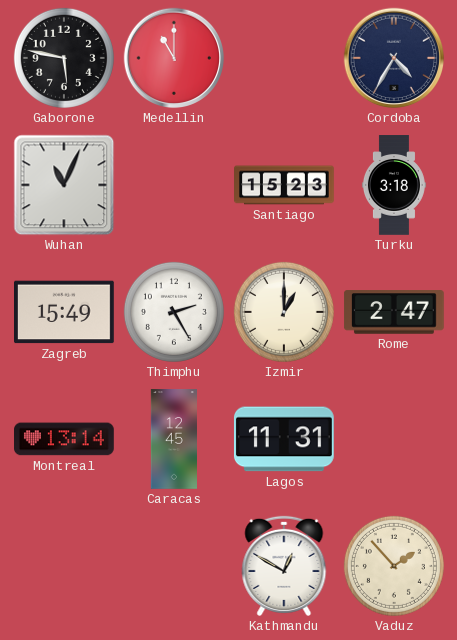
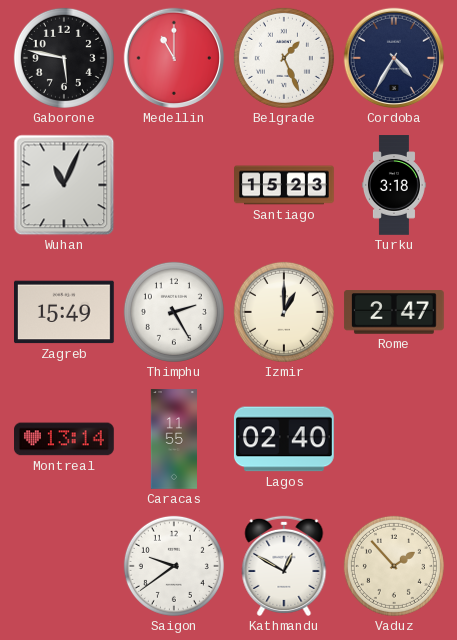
Belgrade: none -> 1:26 (284, 58)
Caracas: 12:45 -> 11:55 (173, 439)
Lagos: 11:31 -> 02:40 (284, 439)
Saigon: none -> 9:39 (174, 566)
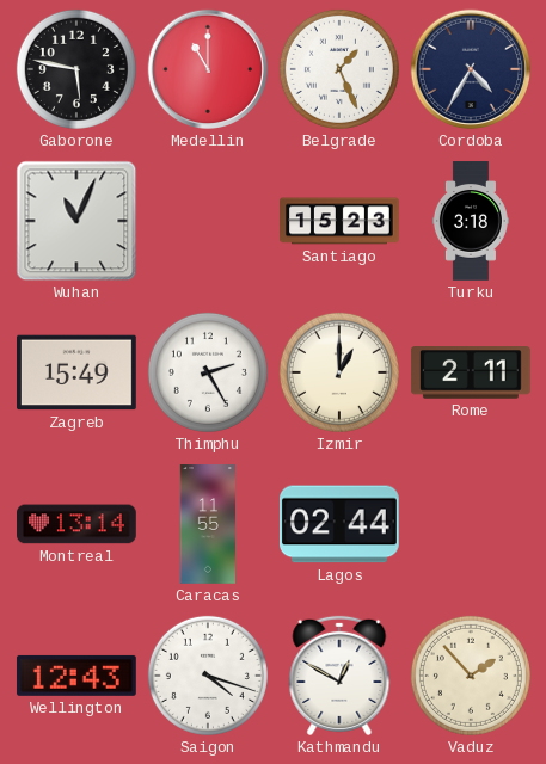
Rome: 2:47 -> 2:11 (472, 372)
Lagos: 02:40 -> 02:44 (339, 524)
Wellington: none -> 12:43 (76, 676)
Saigon: 9:39 -> 4:18 (208, 676)
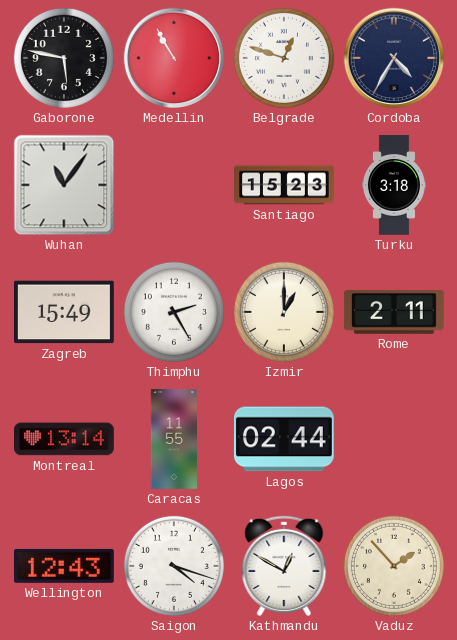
Medellin: 11:00 -> 10:55 (174, 58)
Belgrade: 1:26 -> 12:48 (284, 58)
Wuhan: 11:04 -> 11:06 (64, 185)
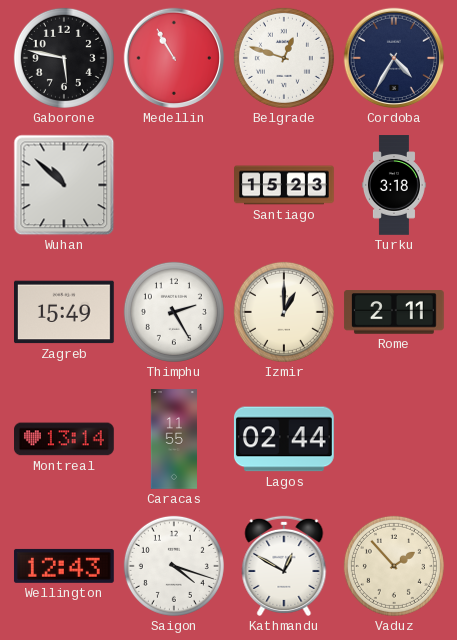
Wuhan: 11:06 -> 10:52 (64, 185)
